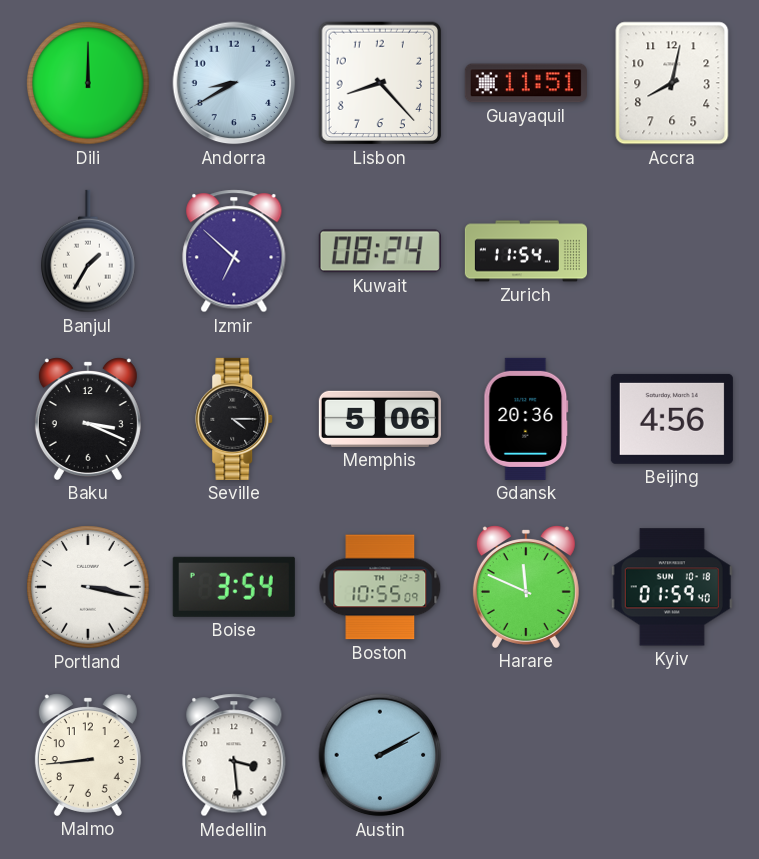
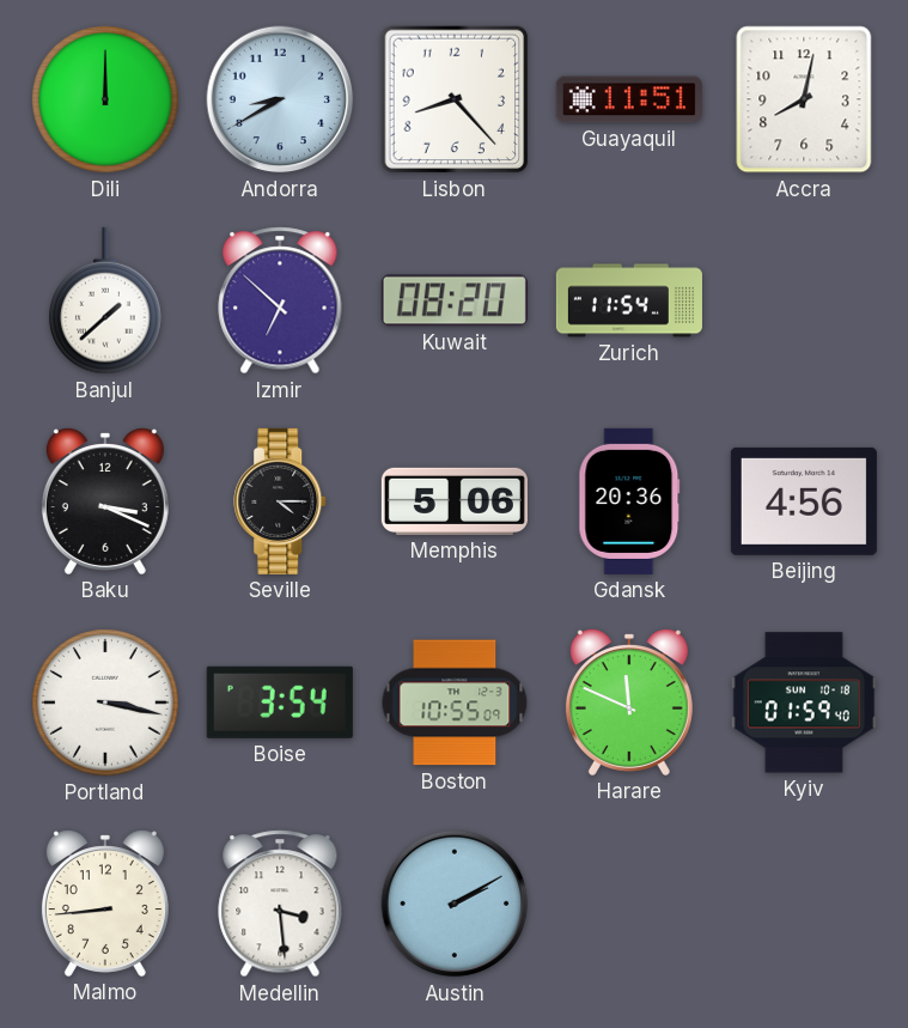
Banjul: 1:35 -> 1:38 (106, 300)
Kuwait: 08:24 -> 08:20 (455, 300)
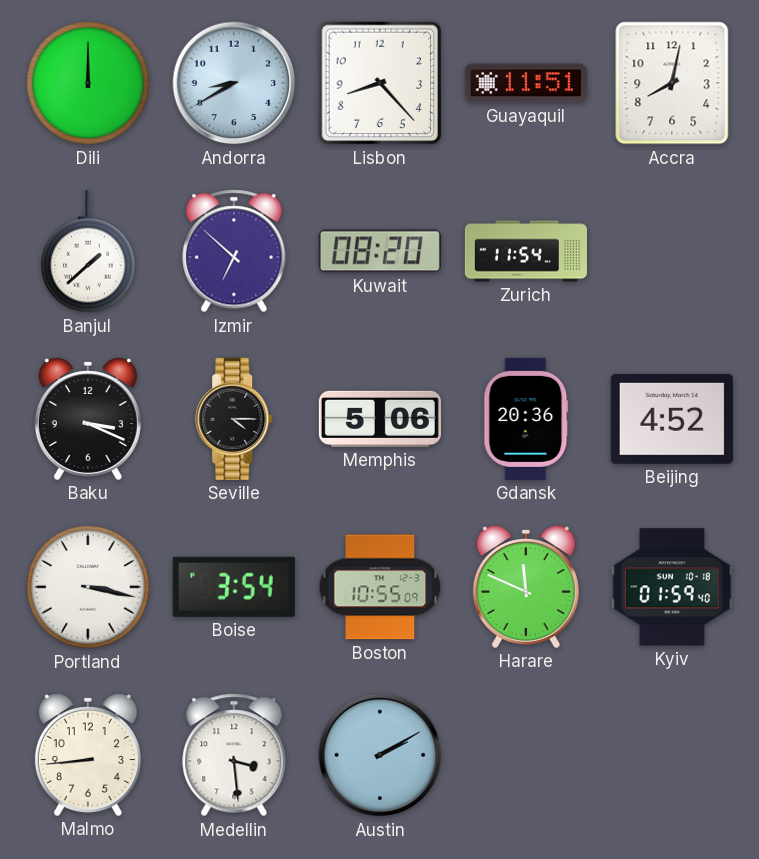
Beijing: 4:56 -> 4:52 (672, 419)
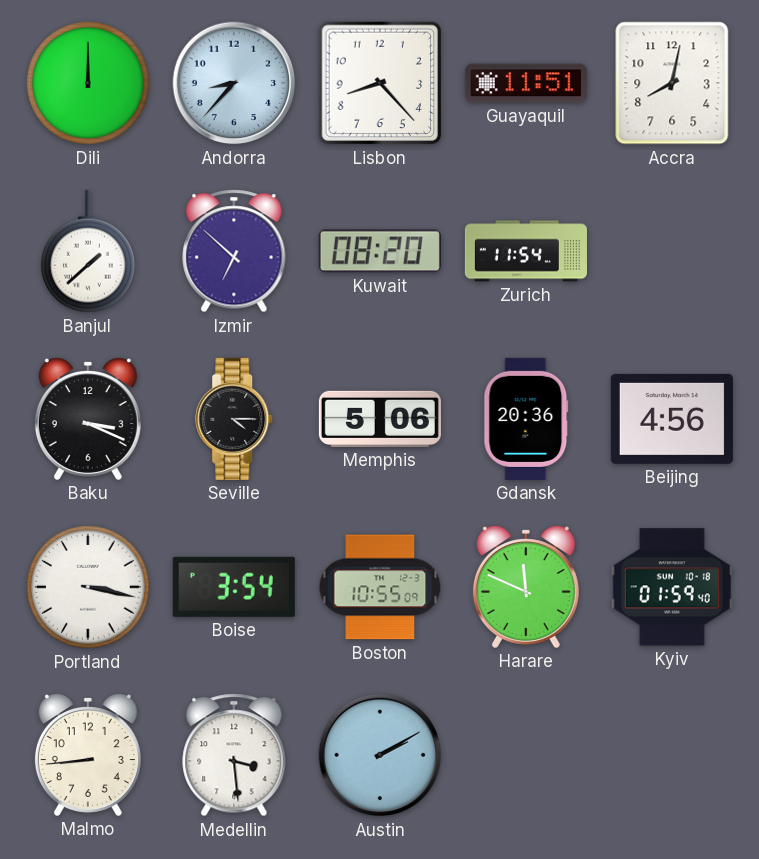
Andorra: 8:40 -> 8:37 (234, 83)
Beijing: 4:52 -> 4:56 (672, 419)
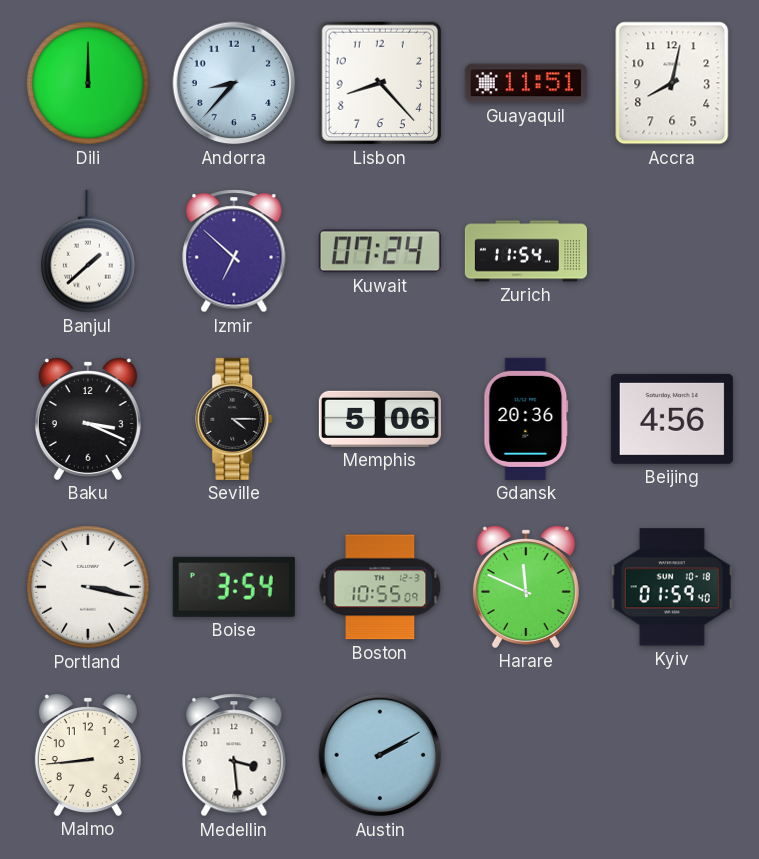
Kuwait: 08:20 -> 07:24 (380, 251)
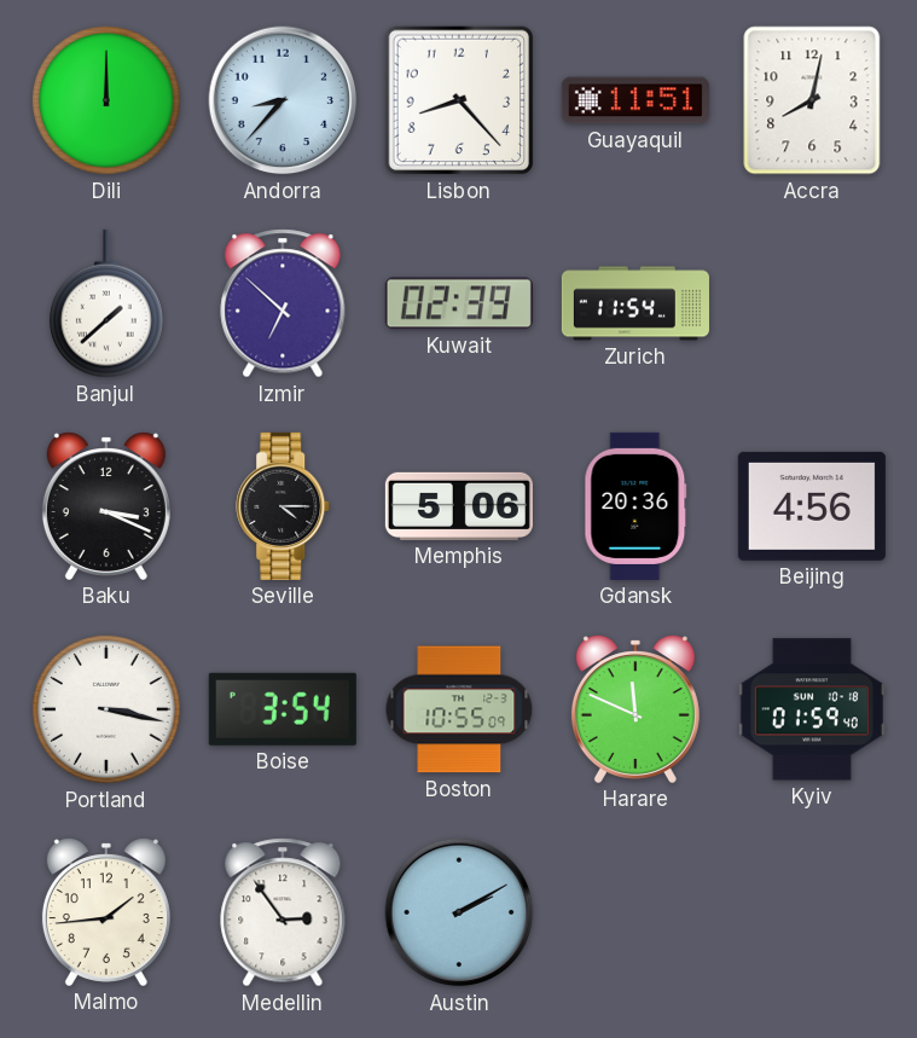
Kuwait: 07:24 -> 02:39 (459, 303)
Malmo: 8:44 -> 1:44 (106, 912)
Medellin: 3:29 -> 2:54 (283, 912)
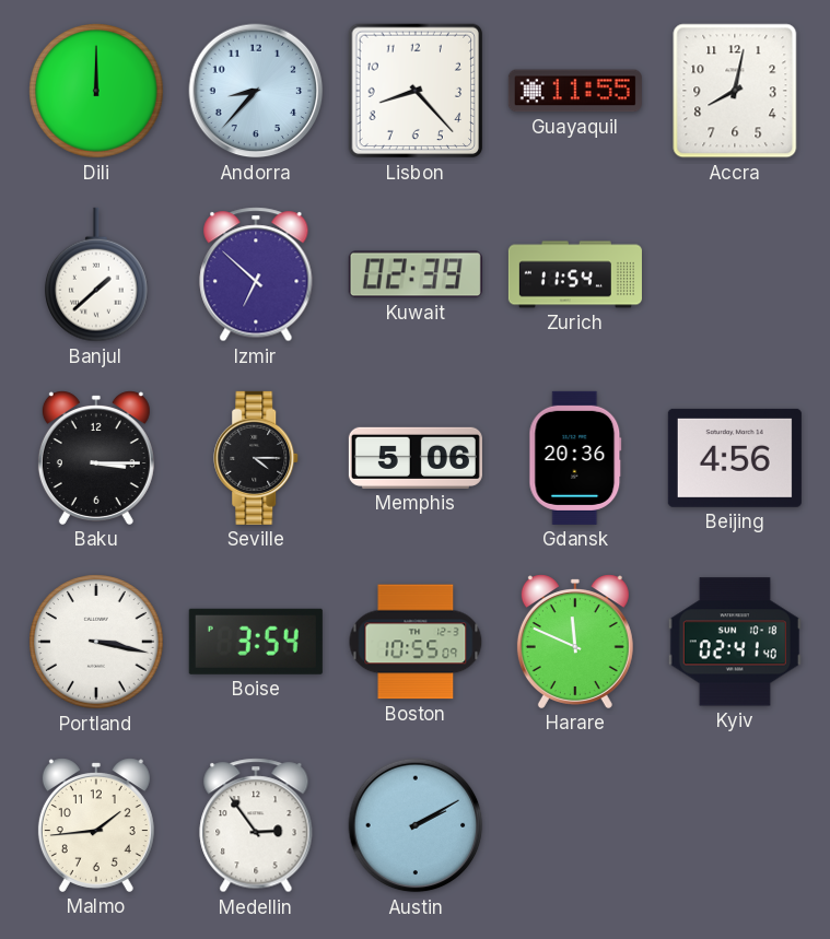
Guayaquil: 11:51 -> 11:55 (575, 91)
Baku: 3:19 -> 3:15 (96, 458)
Kyiv: 01:59 -> 02:41 (735, 642)
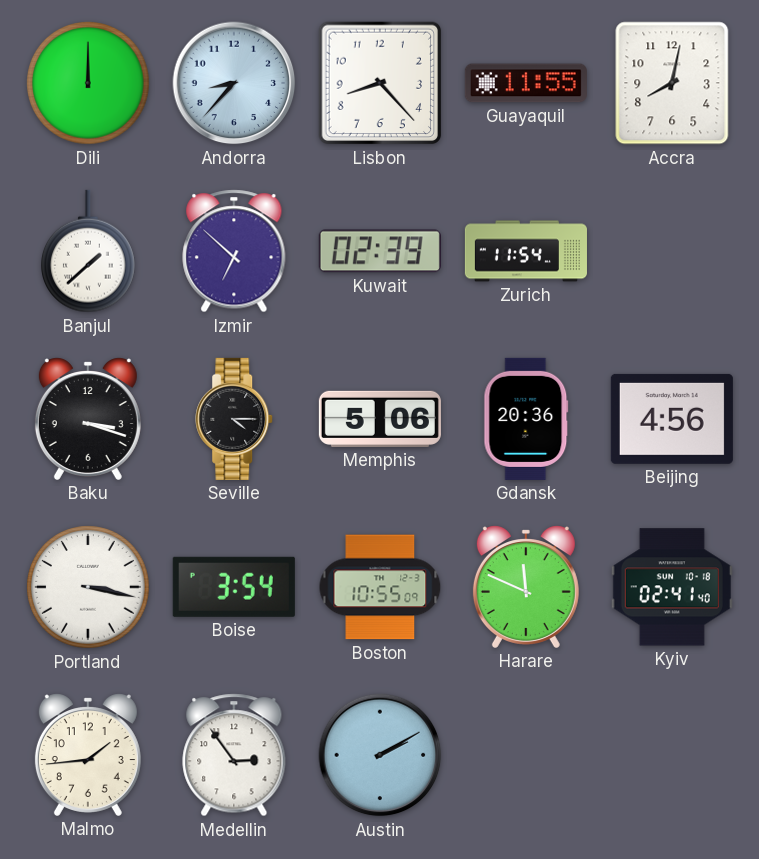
Baku: 3:15 -> 3:18 (88, 419)
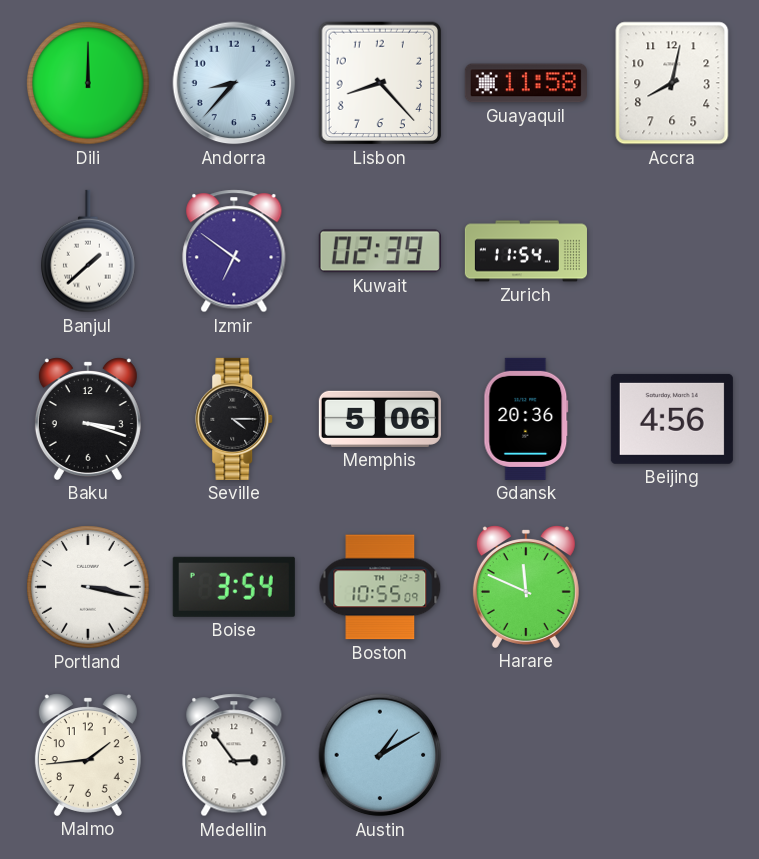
Guayaquil: 11:55 -> 11:58 (526, 83)
Izmir: 6:52 -> 6:51 (234, 251)
Kyiv: 02:41 -> none (672, 587)
Austin: 2:10 -> 1:10 (380, 755)
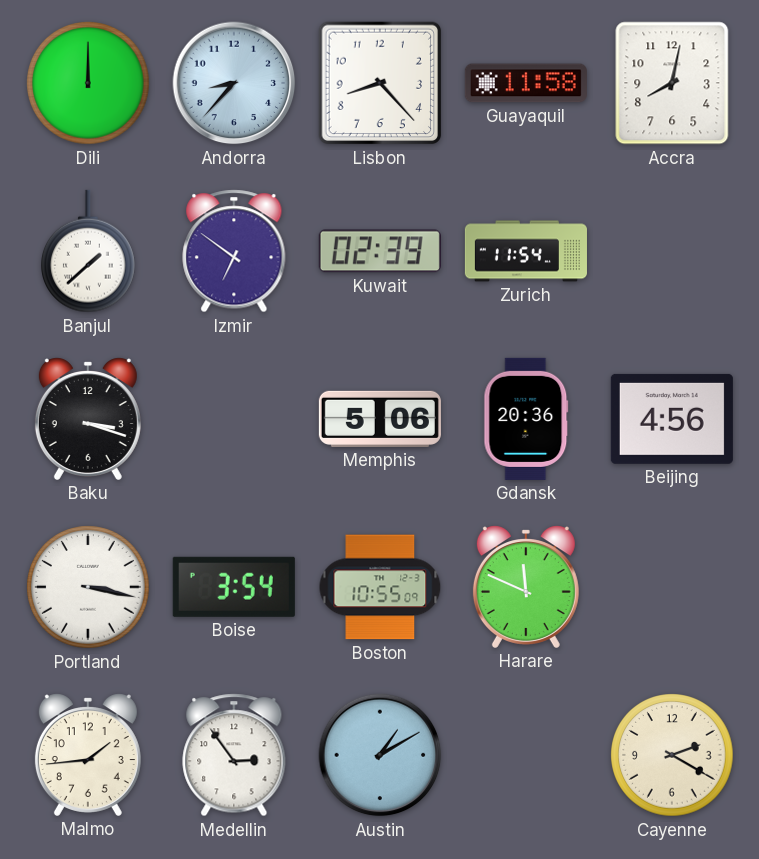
Seville: 4:15 -> none (235, 419)
Cayenne: none -> 2:20 (672, 755)
